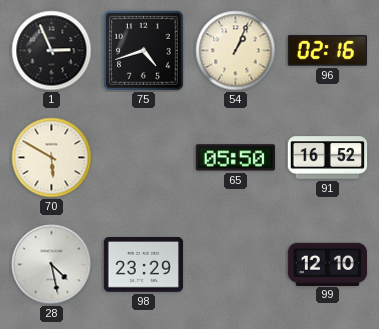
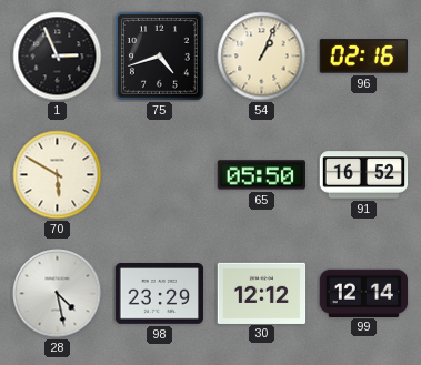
30: none -> 12:12 (262, 293)
99: 12:10 -> 12:14 (364, 293)
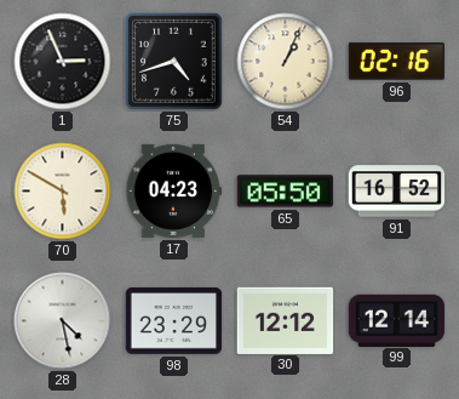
17: none -> 04:23 (174, 190)
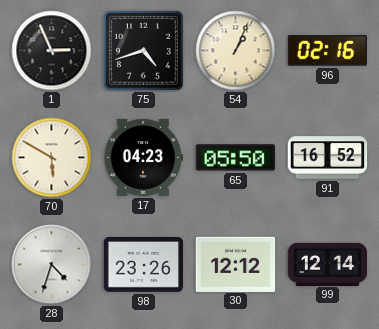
28: 4:28 -> 4:33 (52, 265)
98: 23:29 -> 23:26 (144, 265)
